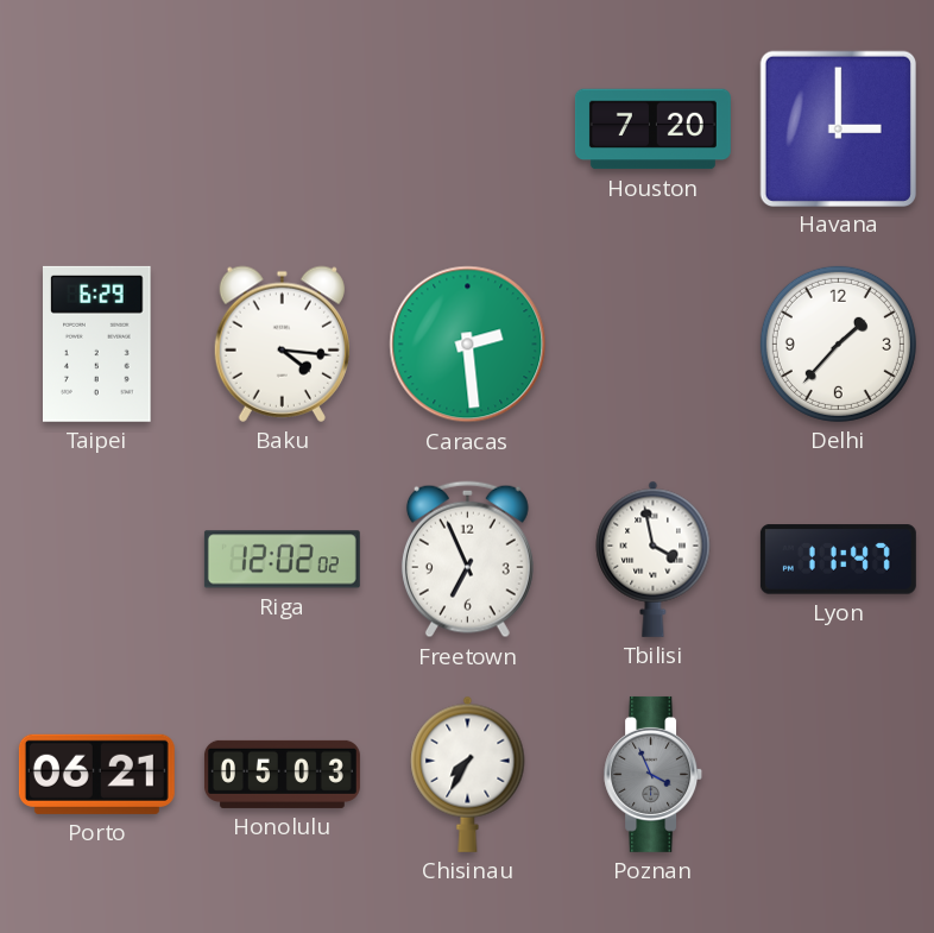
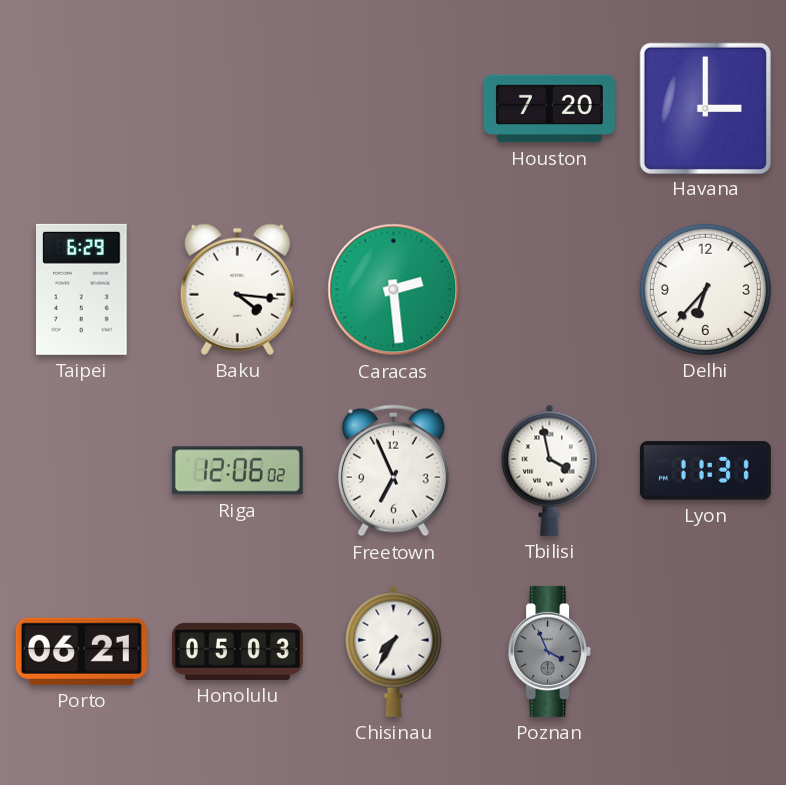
Delhi: 1:37 -> 6:37 (705, 289)
Riga: 12:02 -> 12:06 (237, 471)
Lyon: 11:47 -> 11:31 (705, 471)
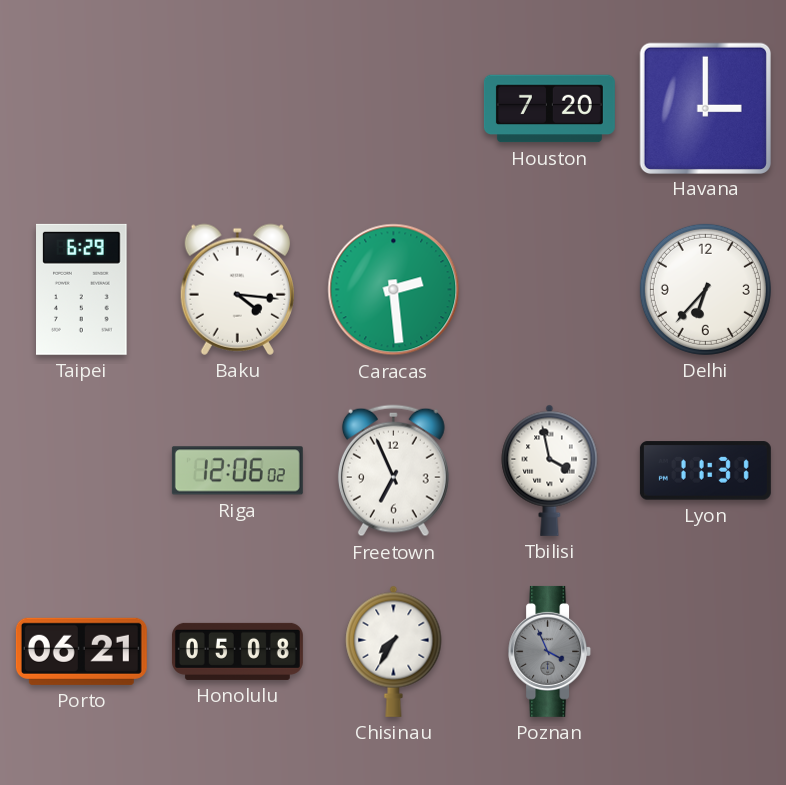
Honolulu: 05:03 -> 05:08 (237, 651)
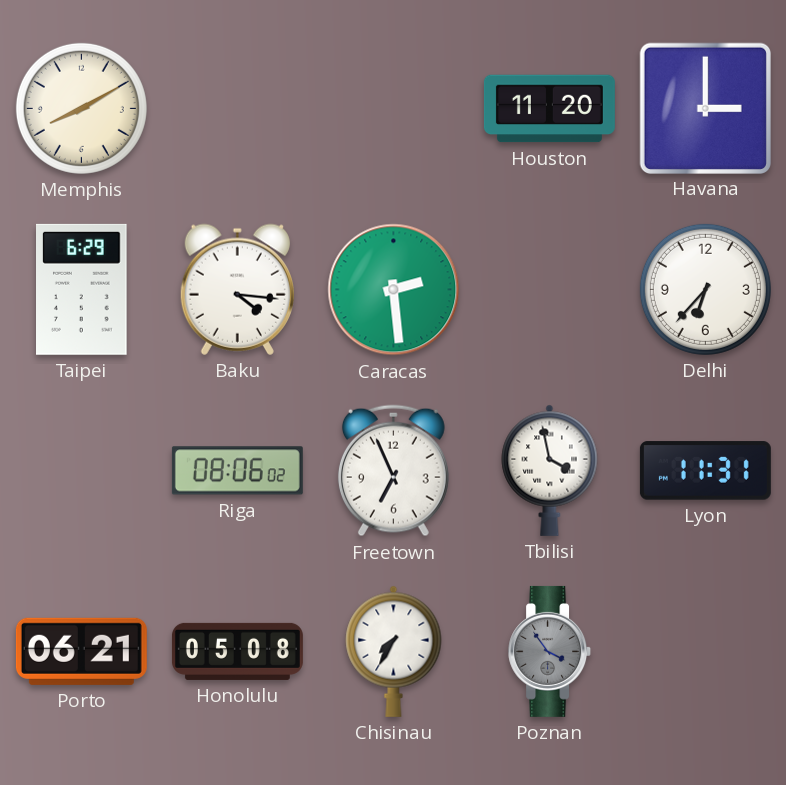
Memphis: none -> 8:10 (81, 108)
Houston: 7:20 -> 11:20 (549, 109)
Riga: 12:06 -> 08:06 (237, 471)
Poznan: 3:56 -> 3:54 (550, 651)
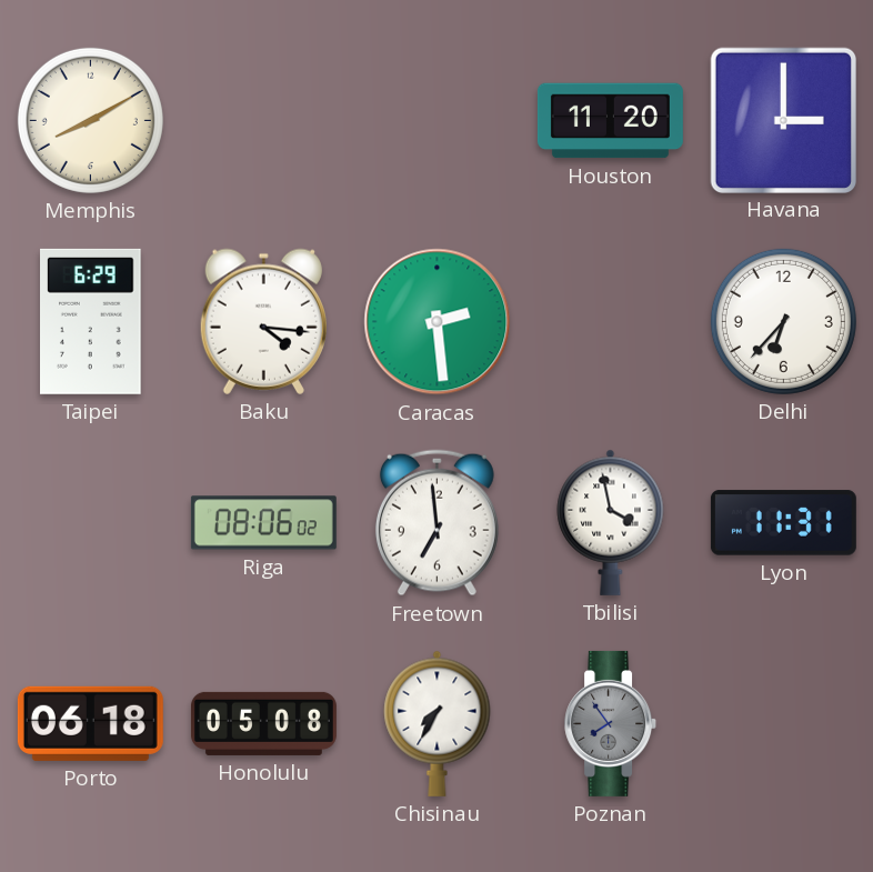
Freetown: 6:56 -> 6:59 (436, 523)
Porto: 06:21 -> 06:18 (90, 723)
Poznan: 3:54 -> 7:54 (611, 723)
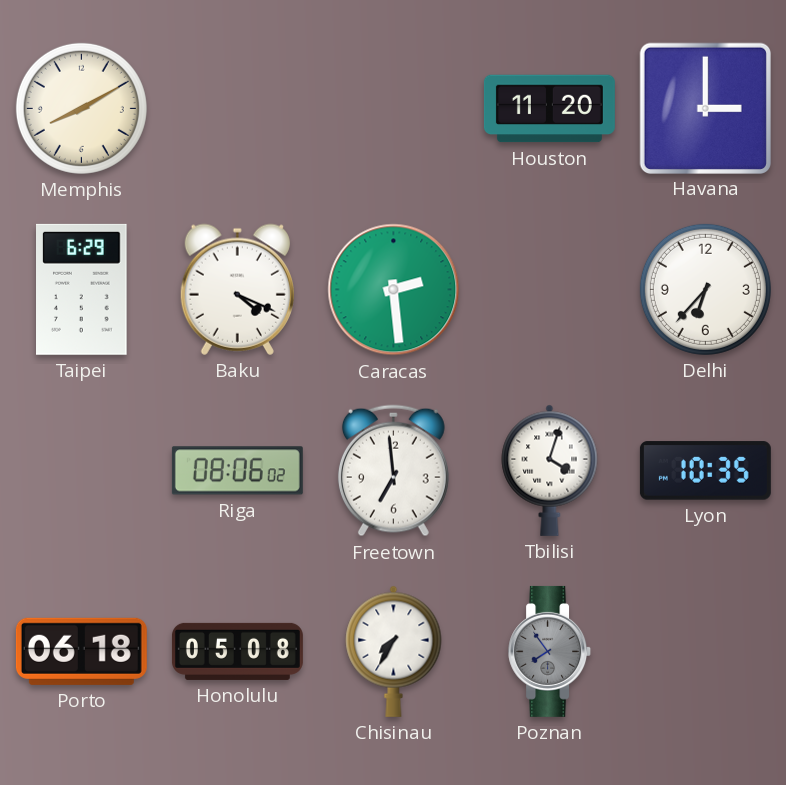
Baku: 4:16 -> 4:19 (237, 289)
Tbilisi: 3:58 -> 4:03 (550, 470)
Lyon: 11:31 -> 10:35 (705, 471)
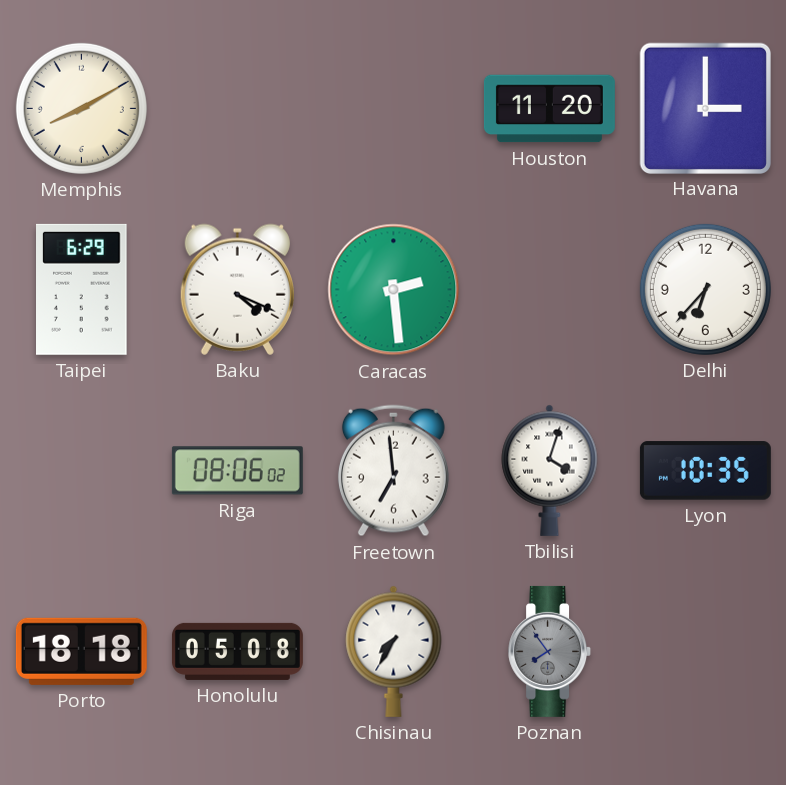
Porto: 06:18 -> 18:18 (81, 651)
